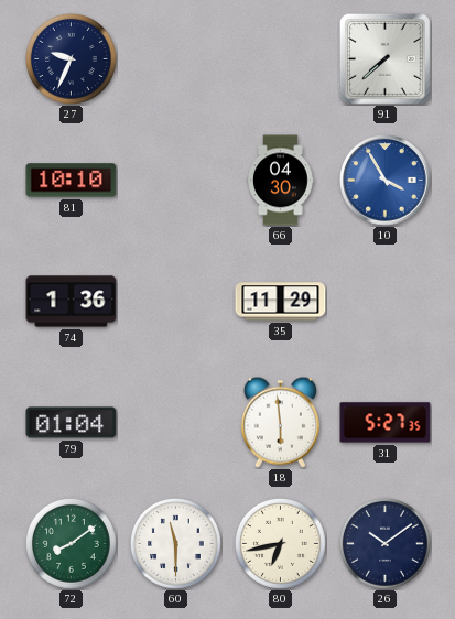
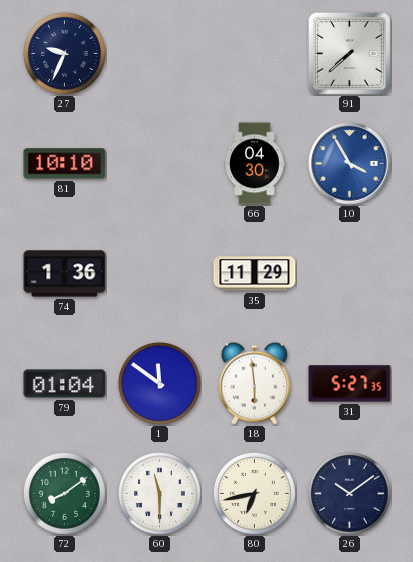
1: none -> 11:51 (159, 383)
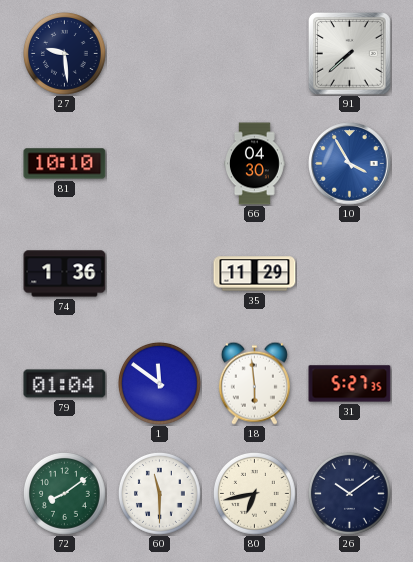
27: 9:34 -> 9:29 (64, 53)
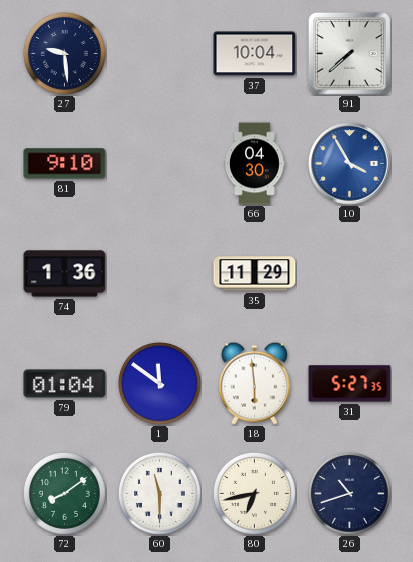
37: none -> 10:04 (255, 54)
81: 10:10 -> 9:10 (65, 164)
26: 10:09 -> 10:42 (349, 493)
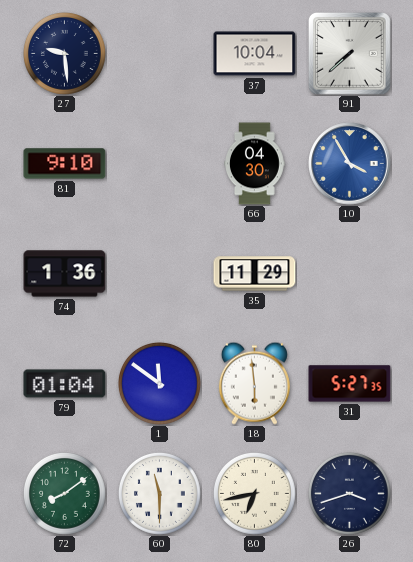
26: 10:42 -> 3:42 (349, 493)
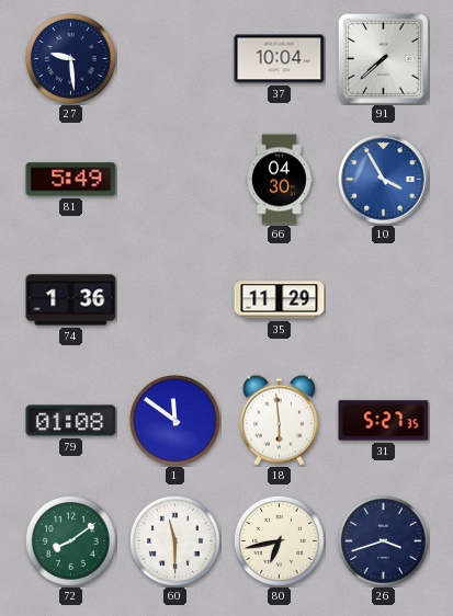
81: 9:10 -> 5:49 (71, 180)
79: 01:04 -> 01:08 (71, 421)
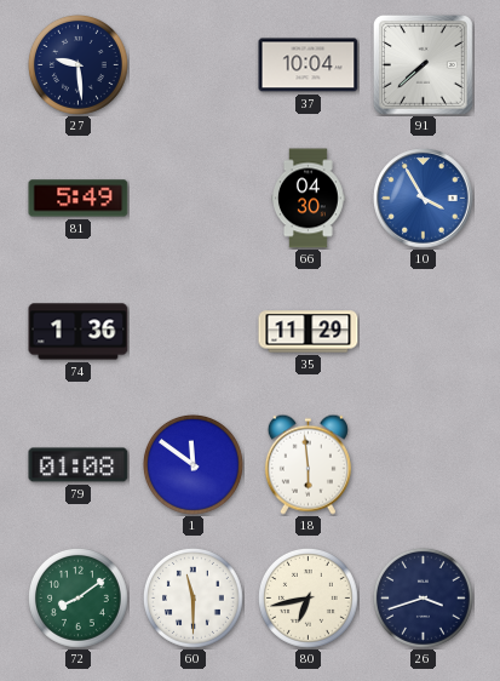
31: 5:27 -> none (384, 421)
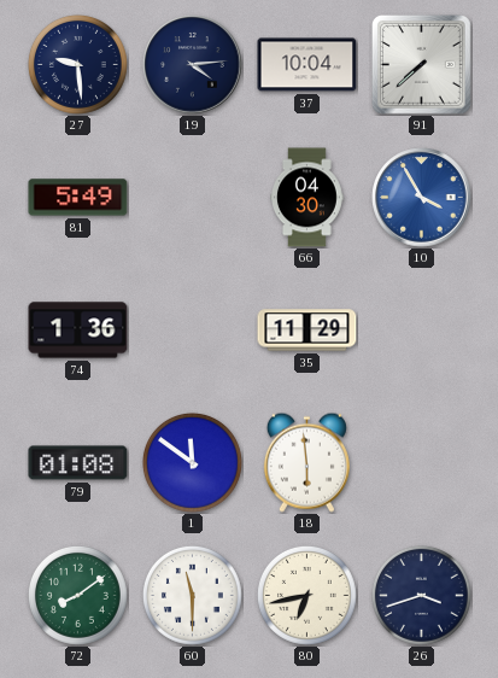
19: none -> 4:14 (193, 65)
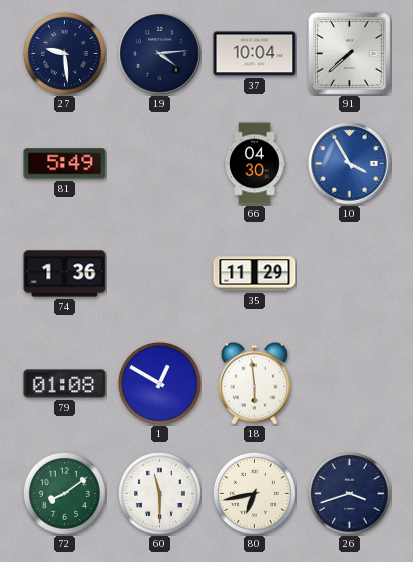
1: 11:51 -> 12:50 (159, 383)
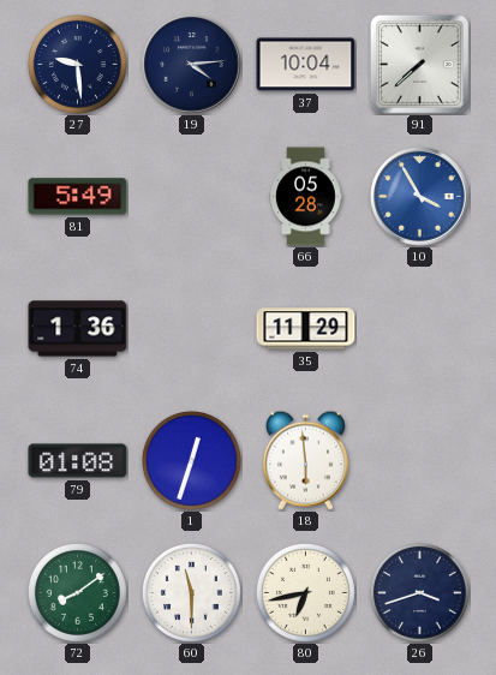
66: 04:30 -> 05:28 (306, 197)
1: 12:50 -> 12:33 (191, 460)
